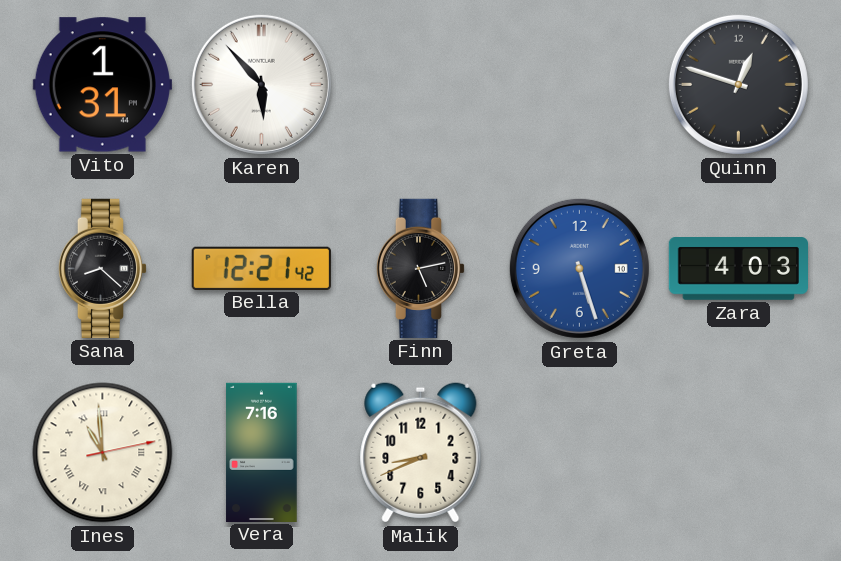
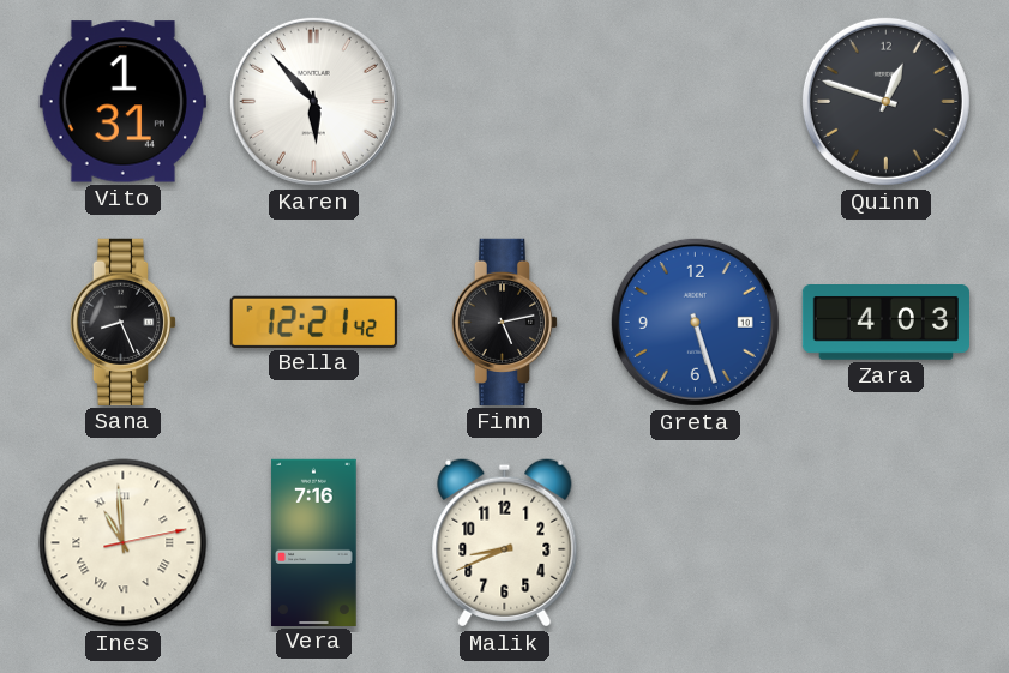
Sana: 8:22 -> 8:26 (124, 322)
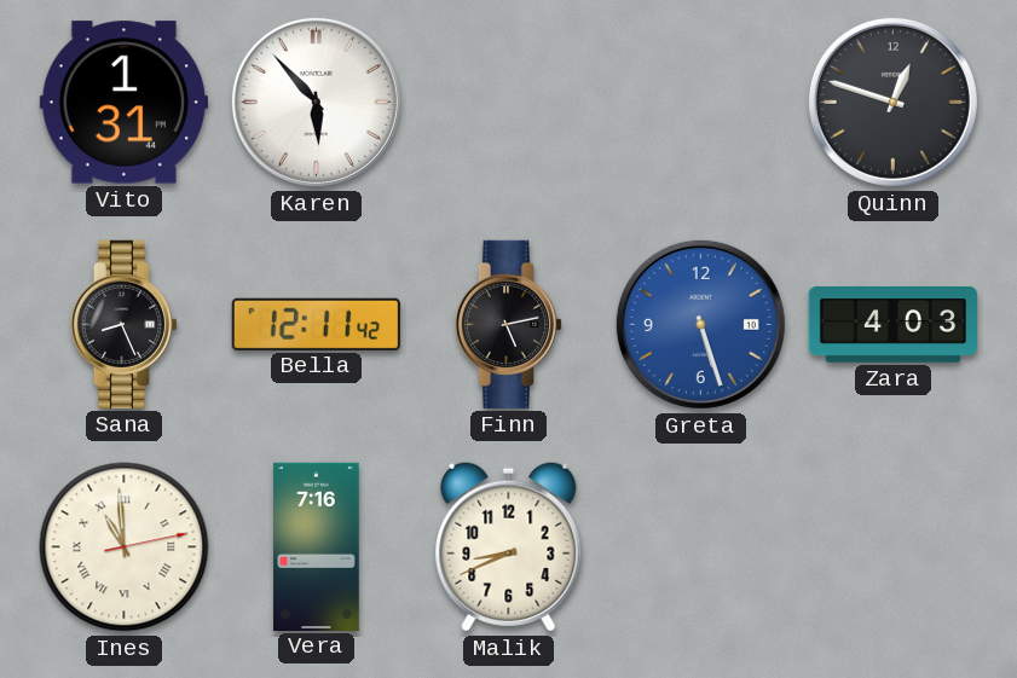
Bella: 12:21 -> 12:11 (316, 324)
